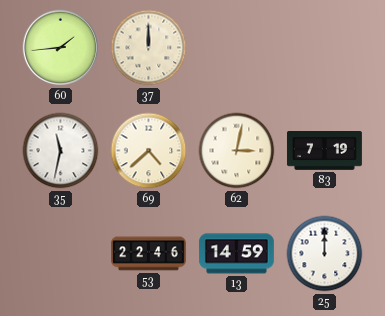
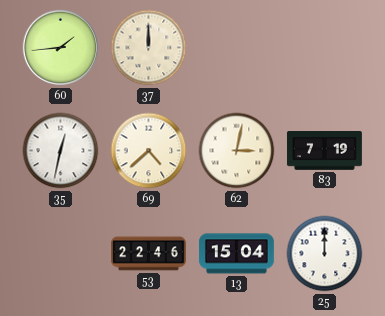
35: 11:32 -> 12:32 (61, 151)
13: 14:59 -> 15:04 (236, 254)
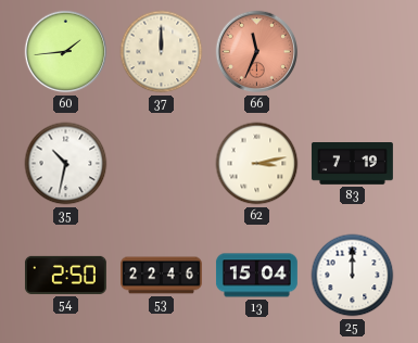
66: none -> 11:34 (257, 52)
35: 12:32 -> 10:32 (66, 164)
69: 4:38 -> none (149, 151)
62: 3:02 -> 3:13 (257, 164)
54: none -> 2:50 (65, 275)
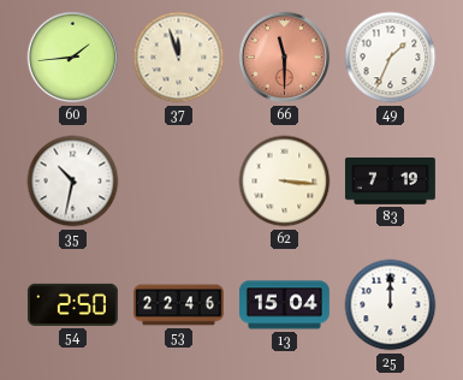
37: 12:00 -> 11:57 (179, 58)
66: 11:34 -> 11:30 (285, 58)
49: none -> 1:34 (391, 58)
62: 3:13 -> 3:16 (285, 182)
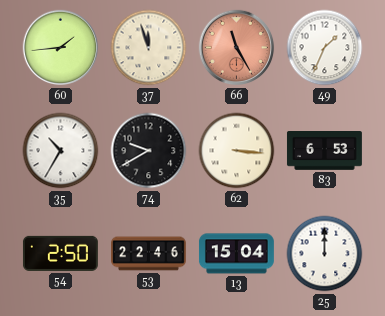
66: 11:30 -> 11:25 (237, 48)
35: 10:32 -> 10:35 (61, 151)
74: none -> 9:40 (149, 151)
83: 7:19 -> 6:53 (325, 151)
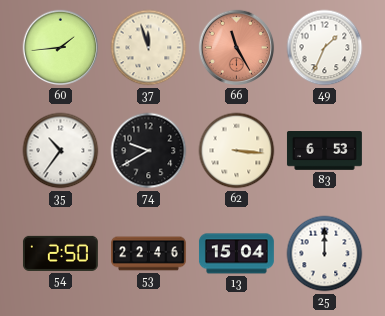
35: 10:35 -> 10:36 (61, 151)
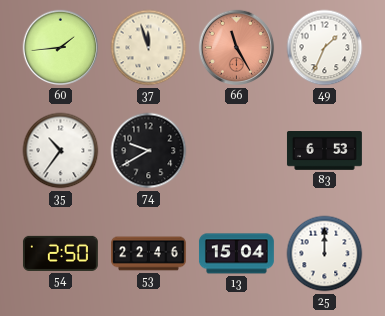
62: 3:16 -> none (237, 151)
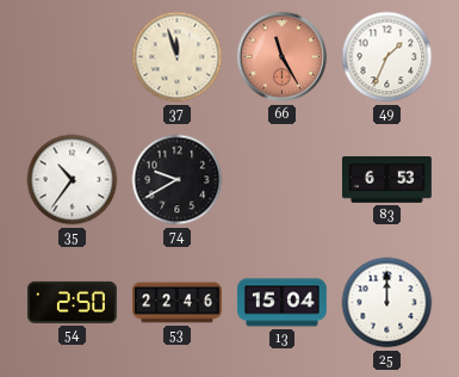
60: 1:44 -> none (61, 48)
